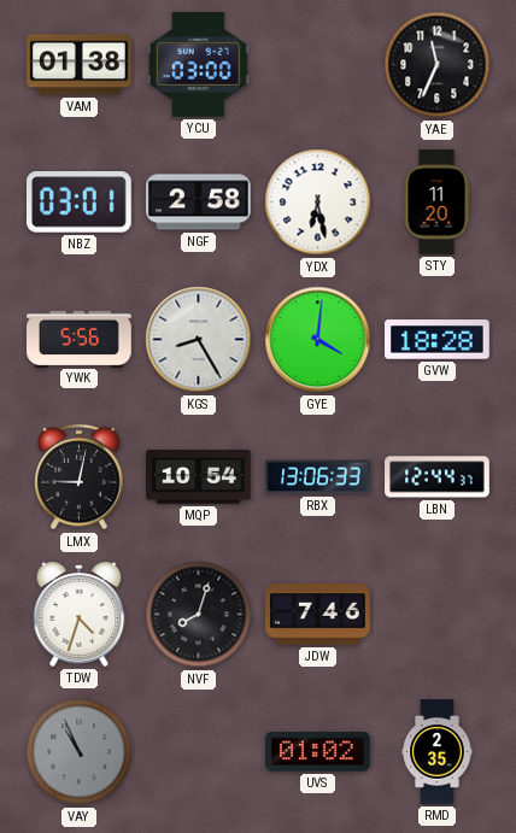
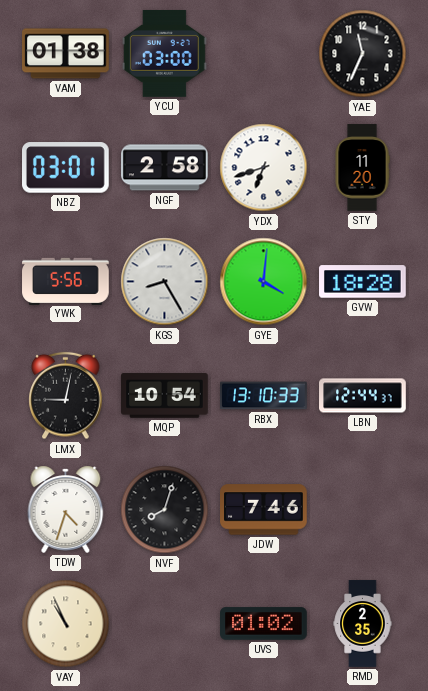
YDX: 6:28 -> 6:42 (264, 168)
RBX: 13:06 -> 13:10 (264, 396)
VAY dial: grey -> cream (66, 624)
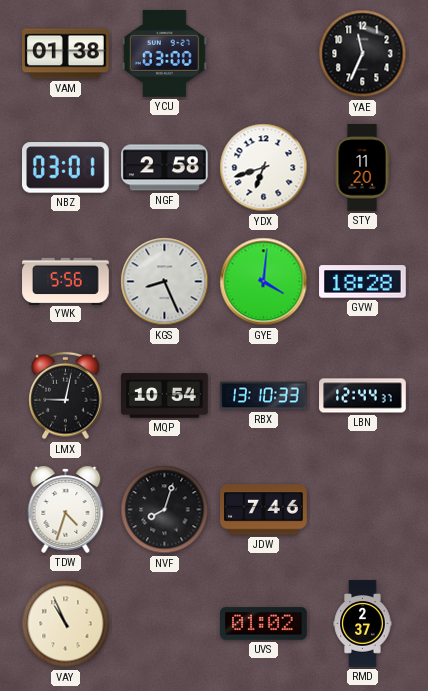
KGS: 8:25 -> 8:26 (165, 282)
RMD: 2:35 -> 2:37 (363, 624)
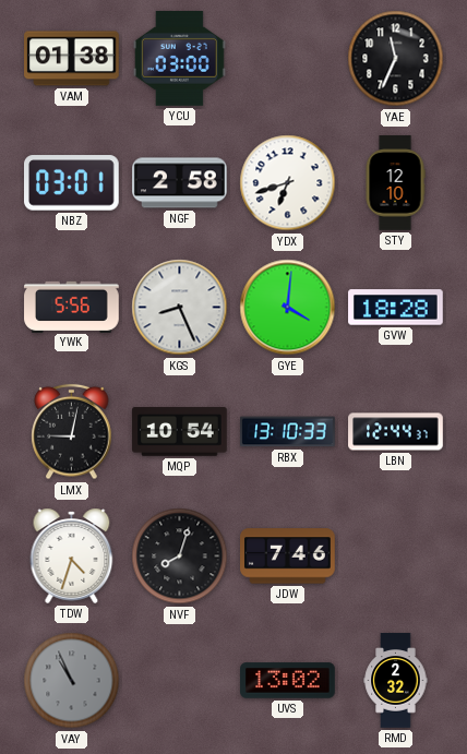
STY: 11:20 -> 12:10 (395, 183)
VAY dial: cream -> grey (72, 681)
UVS: 01:02 -> 13:02 (288, 681)
RMD: 2:37 -> 2:32 (396, 681)
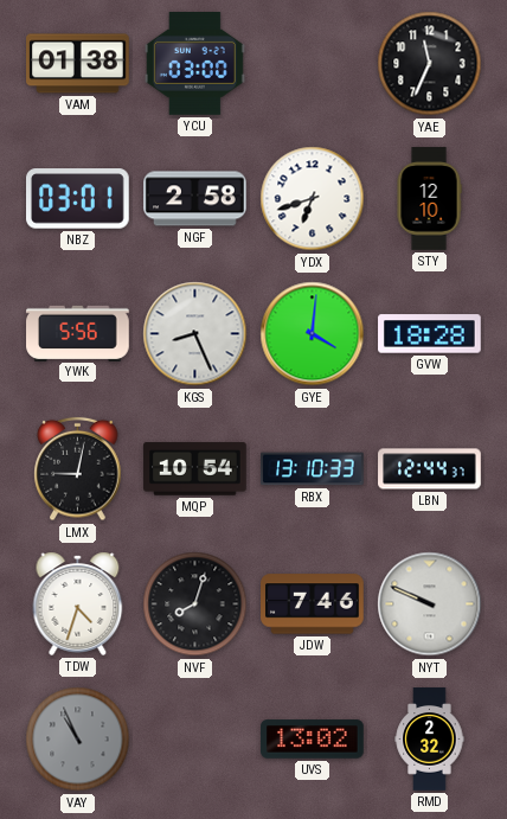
NYT: none -> 9:49 (430, 604)
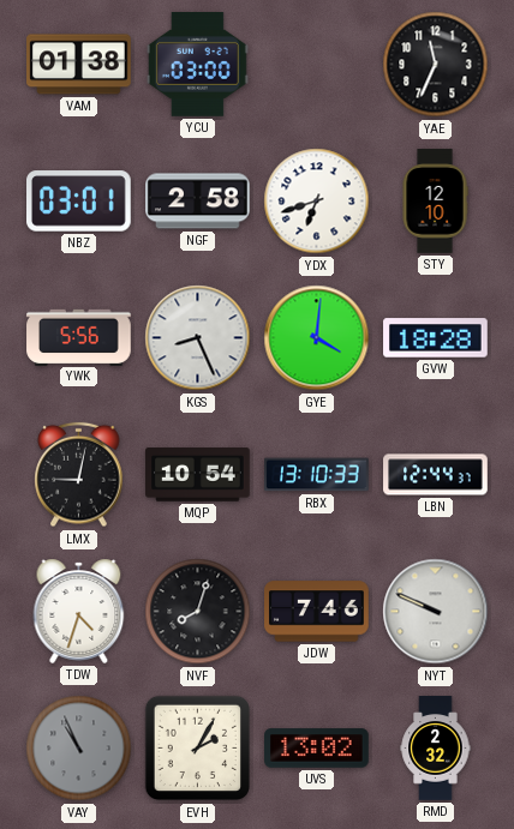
EVH: none -> 2:05 (198, 749)
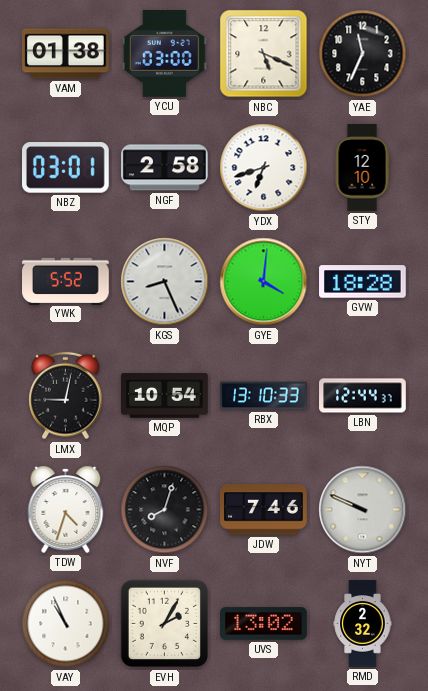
NBC: none -> 5:19 (264, 54)
YWK: 5:56 -> 5:52 (66, 281)
VAY dial: grey -> white (66, 624)
